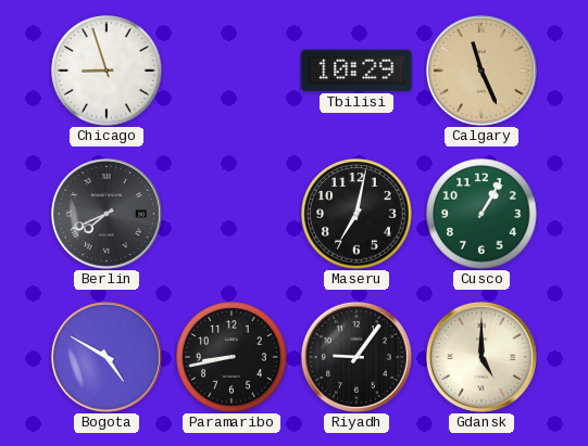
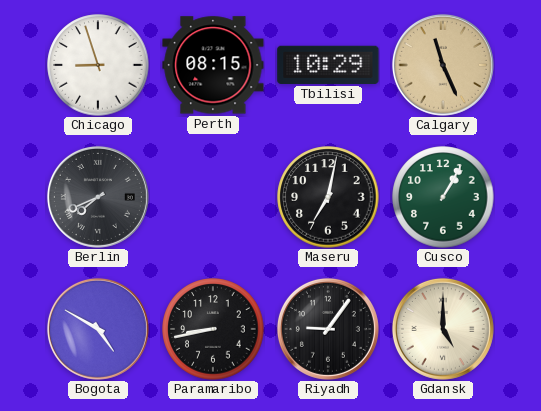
Perth: none -> 08:15 (213, 65)
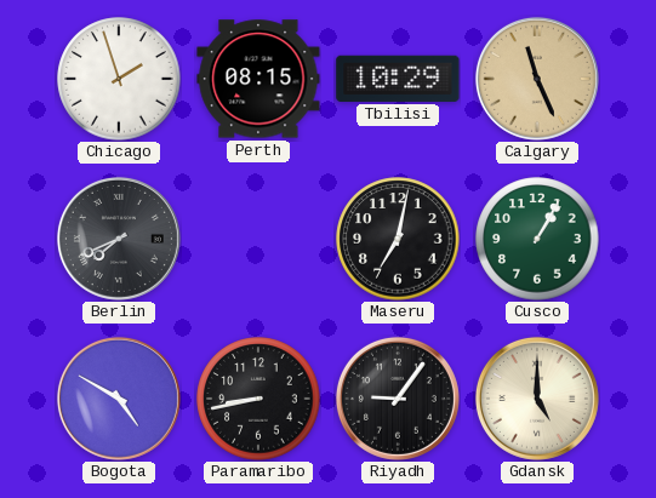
Chicago: 8:57 -> 1:57 (119, 79)
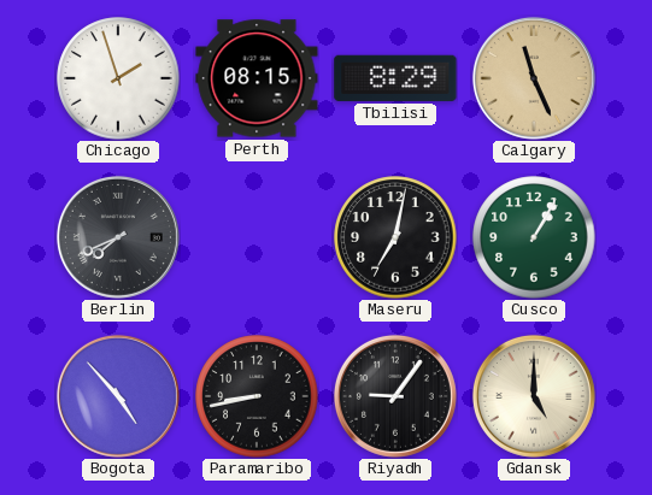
Tbilisi: 10:29 -> 8:29 (395, 78)
Bogota: 4:50 -> 4:53 (118, 396)
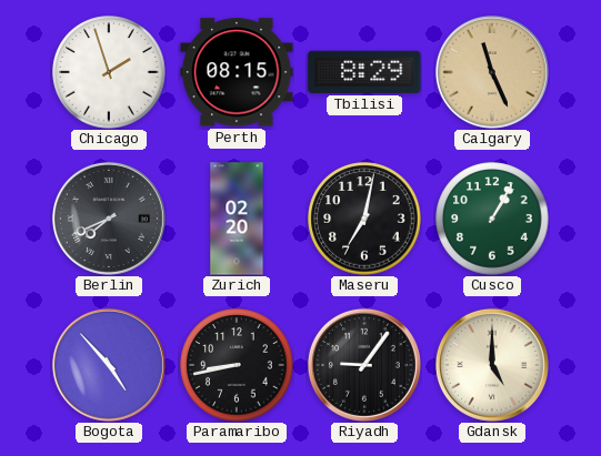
Zurich: none -> 02:20 (237, 219)
